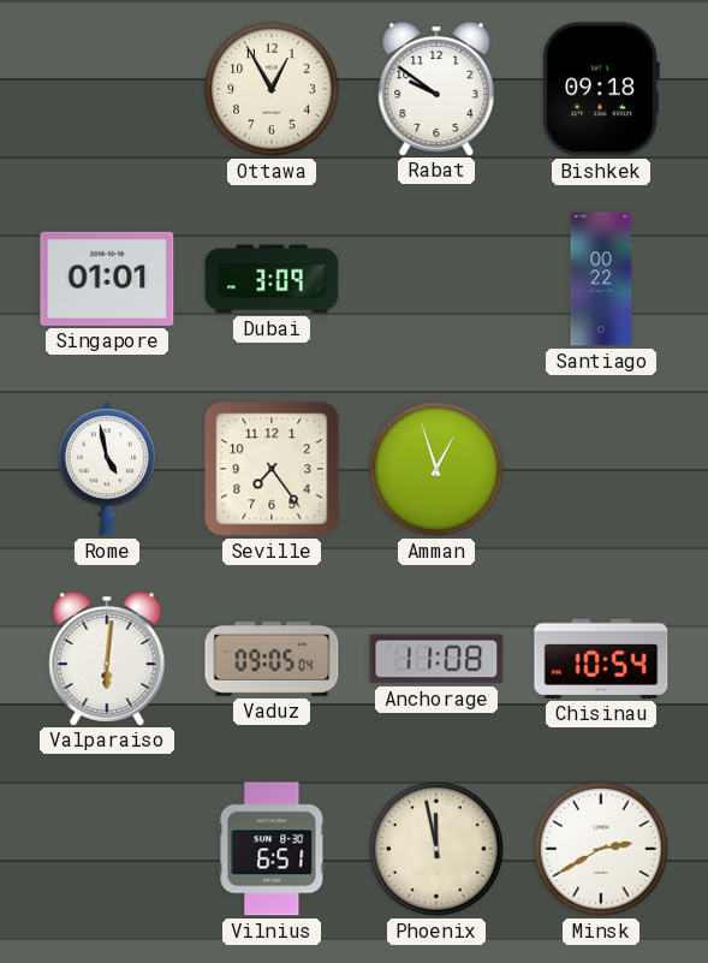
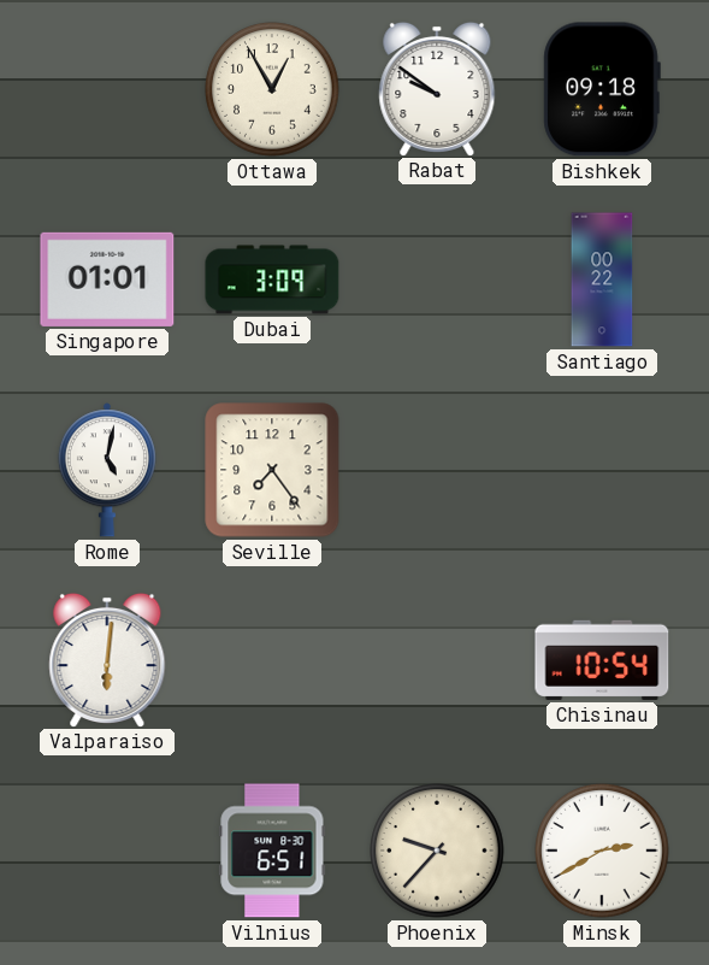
Rome: 4:58 -> 5:02 (107, 470)
Amman: 12:57 -> none (436, 469)
Vaduz: 09:05 -> none (272, 659)
Anchorage: 11:08 -> none (436, 659)
Phoenix: 11:58 -> 9:37 (437, 851)
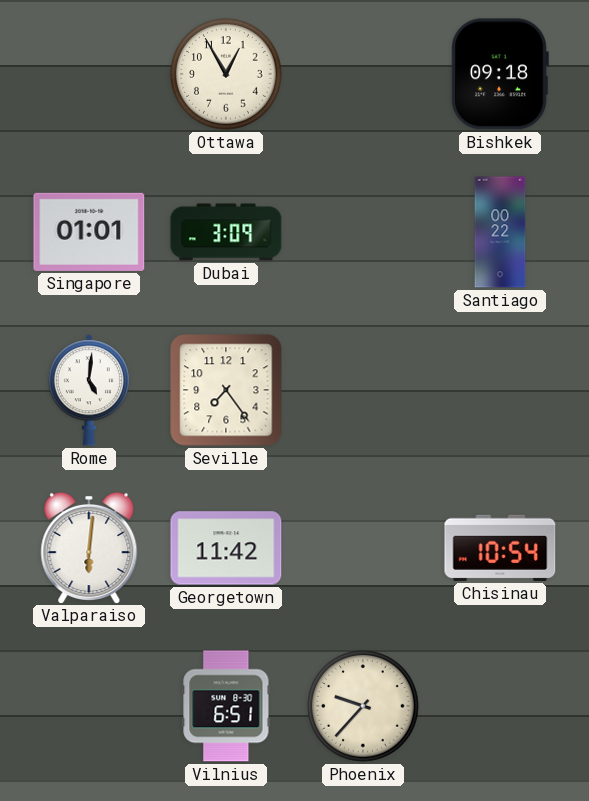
Rabat: 9:51 -> none (437, 88)
Rome: 5:02 -> 5:01 (89, 390)
Georgetown: none -> 11:42 (226, 548)
Minsk: 2:40 -> none (602, 851)
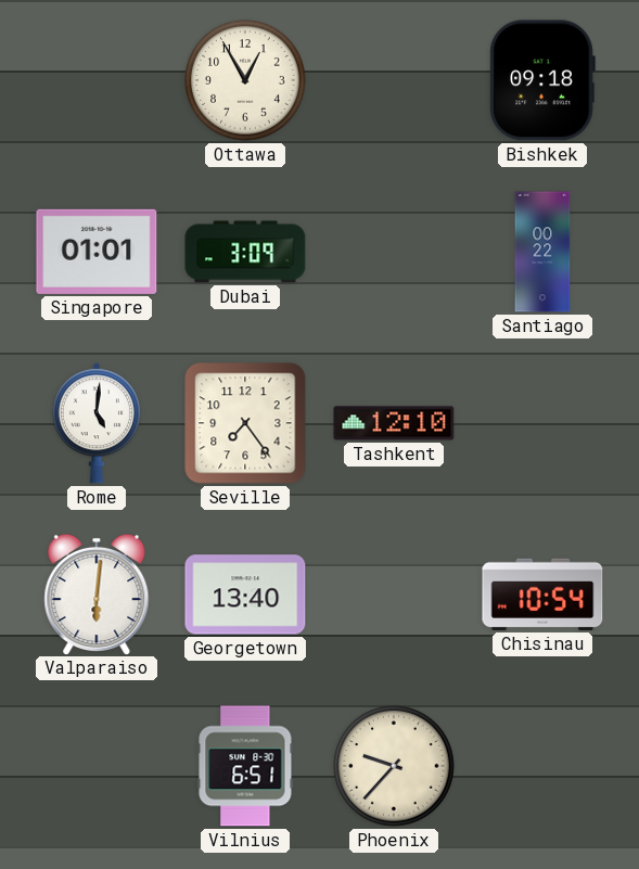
Tashkent: none -> 12:10 (394, 423)
Georgetown: 11:42 -> 13:40 (245, 595)
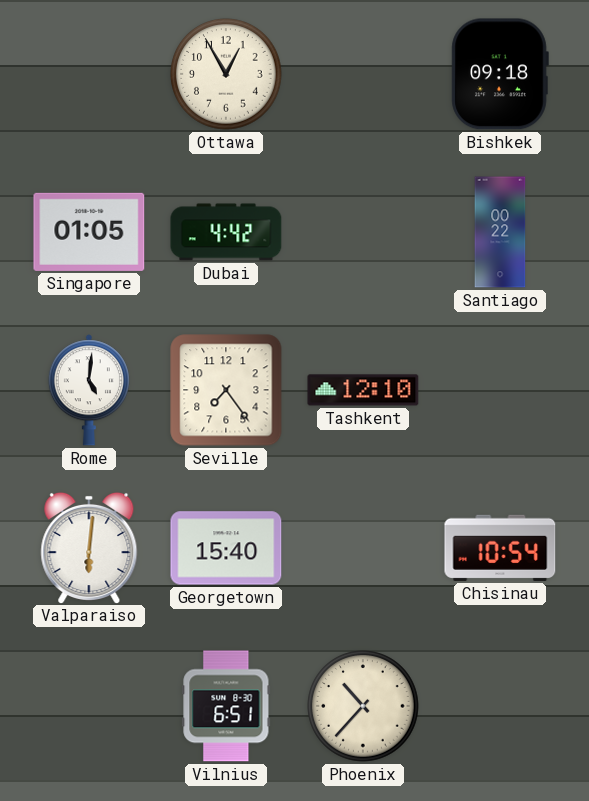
Singapore: 01:01 -> 01:05 (89, 232)
Dubai: 3:09 -> 4:42 (226, 232)
Georgetown: 13:40 -> 15:40 (226, 548)
Phoenix: 9:37 -> 10:37 (363, 706)
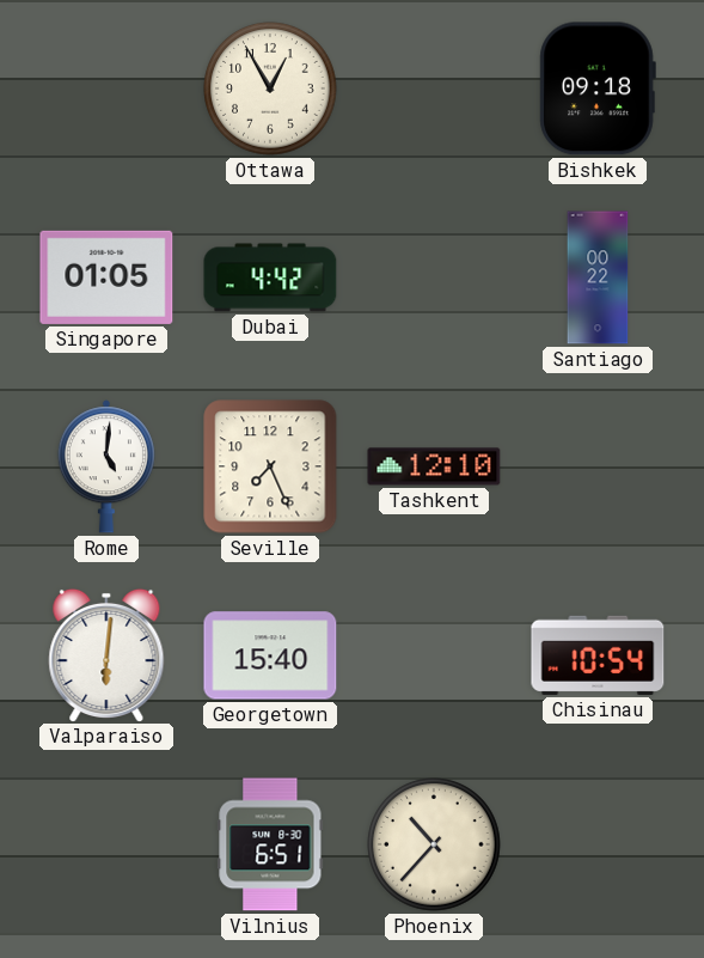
Seville: 7:24 -> 7:26 (270, 466)
